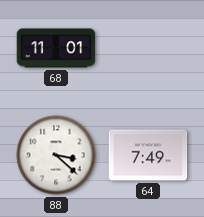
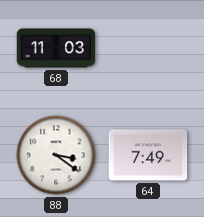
68: 11:01 -> 11:03 (56, 48)
88: 3:22 -> 3:21 (56, 155)
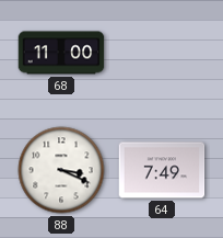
68: 11:03 -> 11:00 (61, 53)
88: 3:21 -> 3:19 (61, 170)
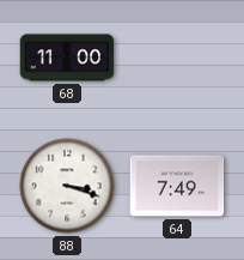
88: 3:19 -> 3:18 (67, 186)
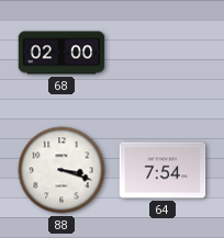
68: 11:00 -> 02:00 (61, 53)
64: 7:49 -> 7:54 (163, 170)
